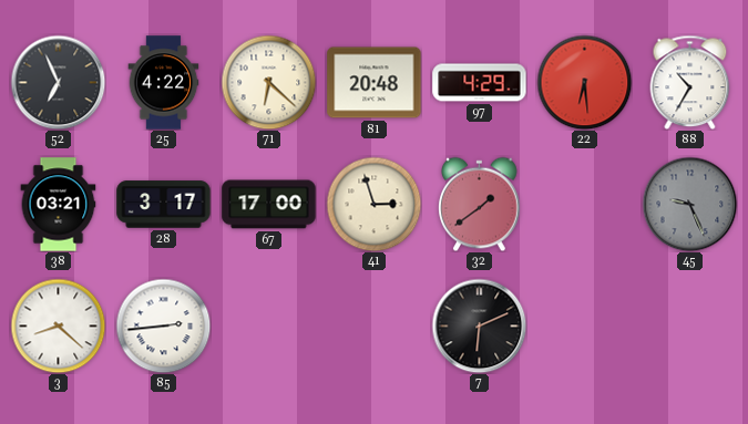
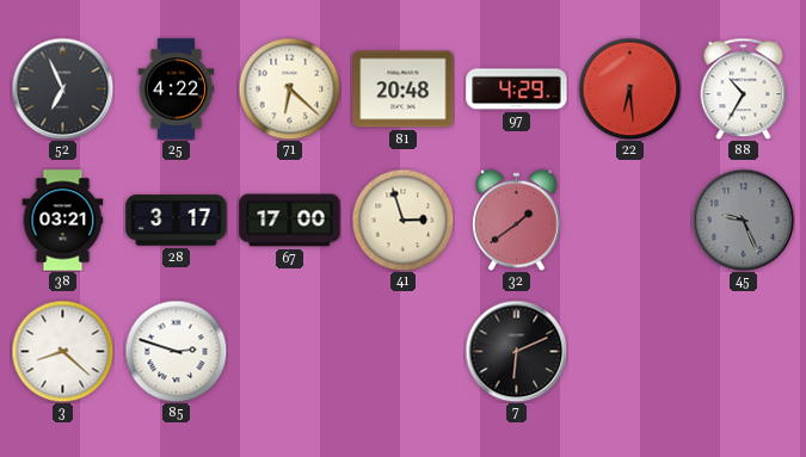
85: 2:44 -> 2:48 (176, 351)
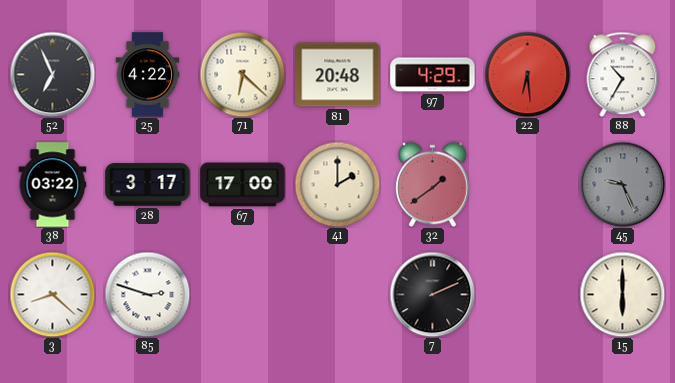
38: 03:21 -> 03:22 (53, 185)
41: 2:57 -> 2:00 (337, 184)
7: 6:11 -> 2:11 (432, 294)
15: none -> 6:00 (622, 294)
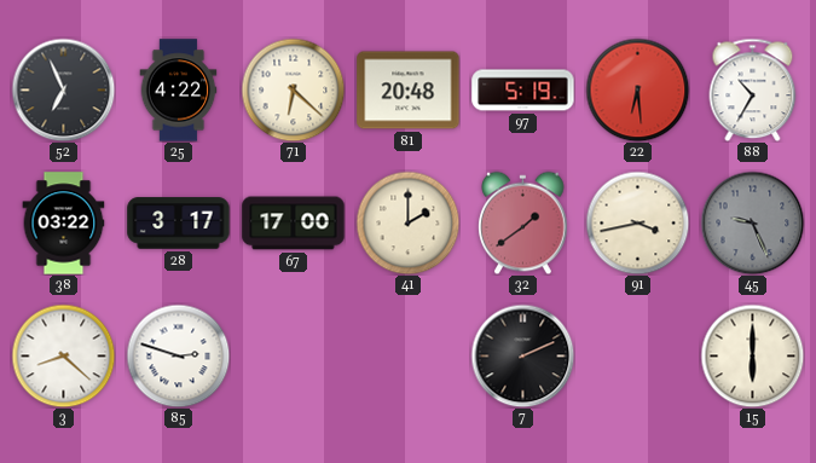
97: 4:29 -> 5:19 (523, 91)
91: none -> 3:43 (637, 222)
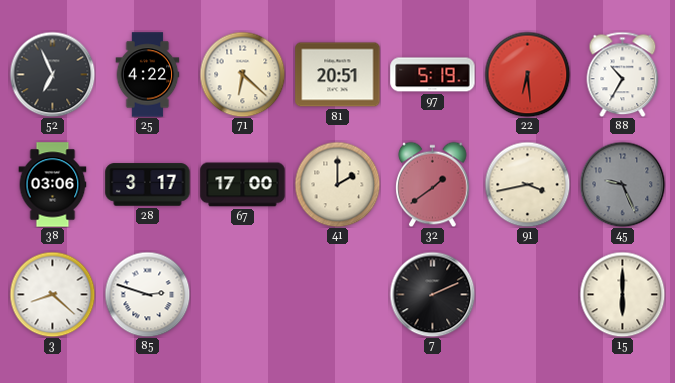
81: 20:48 -> 20:51 (338, 75)
38: 03:22 -> 03:06 (53, 185)
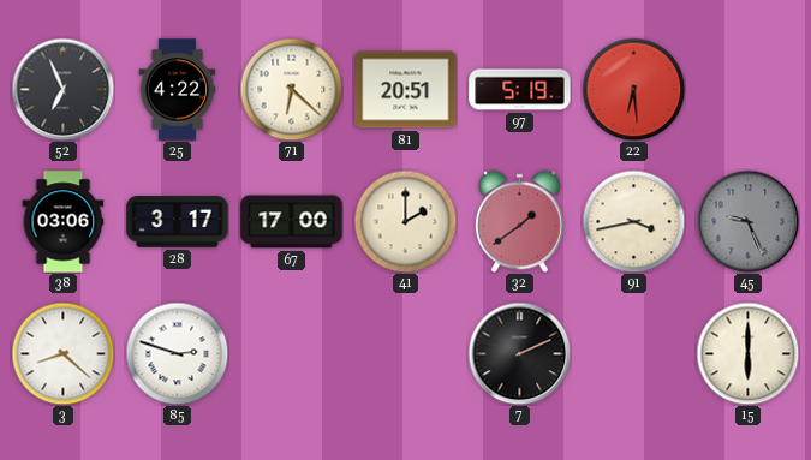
88: 10:35 -> none (623, 74)
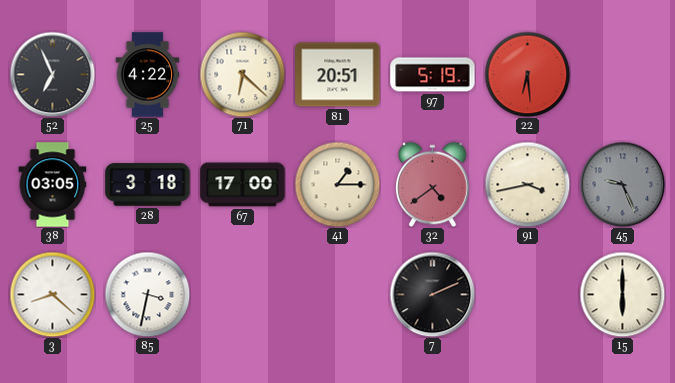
38: 03:06 -> 03:05 (53, 185)
28: 3:17 -> 3:18 (148, 185)
41: 2:00 -> 1:15 (337, 184)
32: 1:39 -> 4:39 (433, 184)
85: 2:48 -> 3:32 (147, 294)
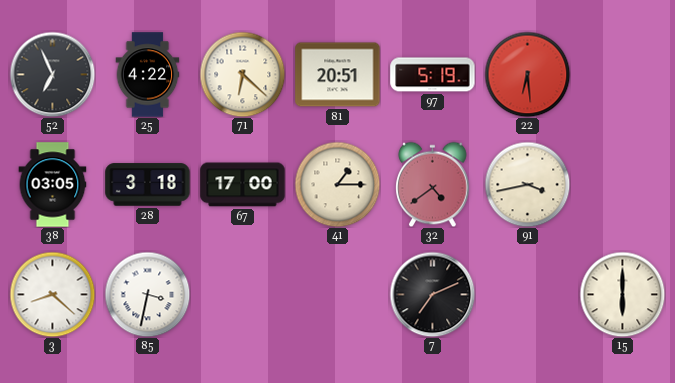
45: 9:26 -> none (622, 184)
7: 2:11 -> 7:11 (432, 294)
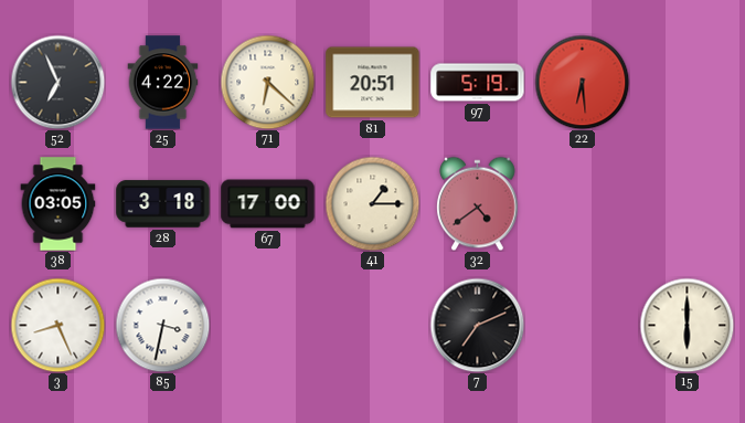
91: 3:43 -> none (527, 184)
3: 8:22 -> 8:26 (57, 325)
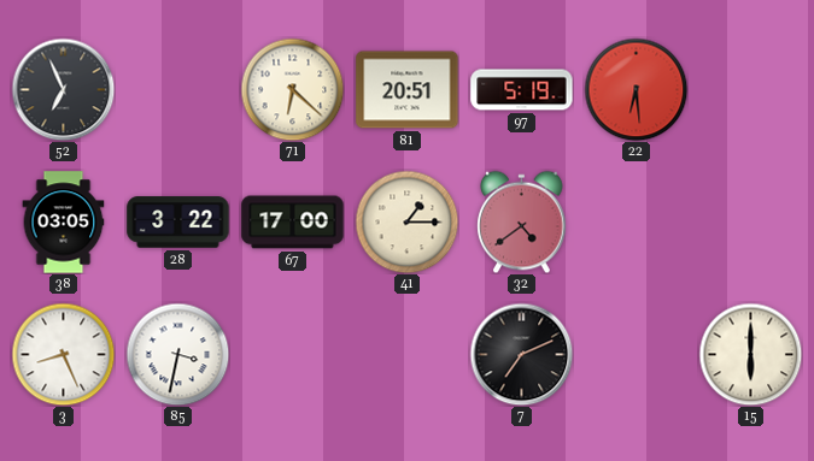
25: 4:22 -> none (163, 83)
28: 3:18 -> 3:22 (178, 223)
